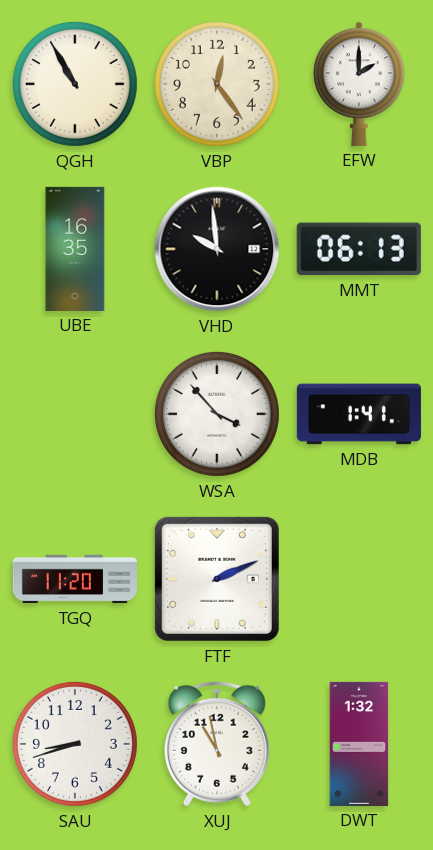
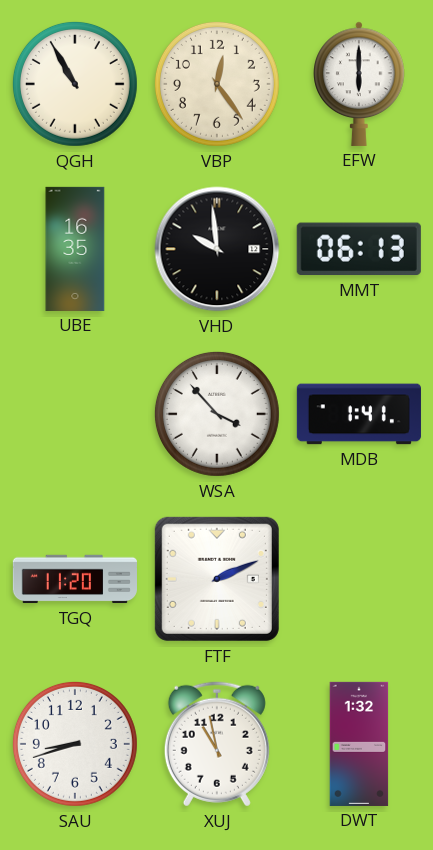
EFW: 2:00 -> 6:00 (359, 84)
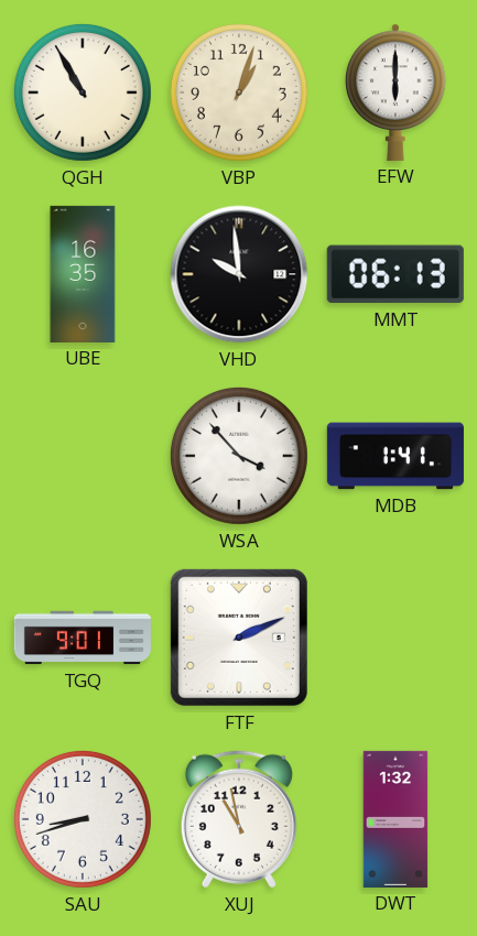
VBP: 12:24 -> 1:03 (239, 92)
TGQ: 11:20 -> 9:01 (83, 638)
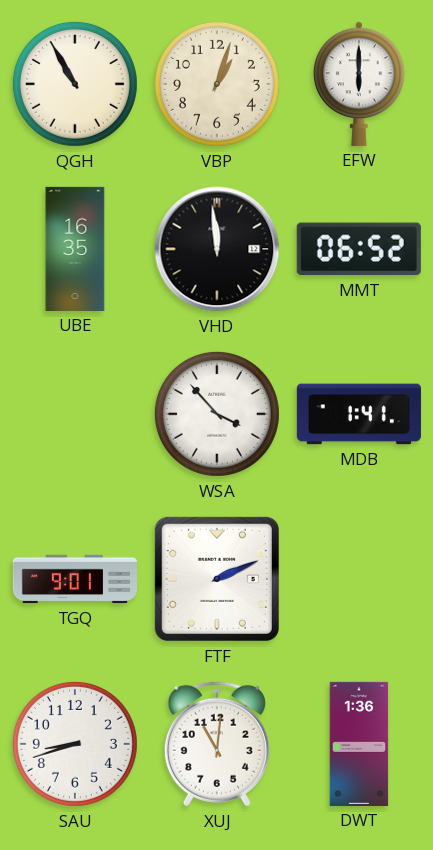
VHD: 9:59 -> 11:59 (217, 249)
MMT: 06:13 -> 06:52 (359, 249)
XUJ: 10:58 -> 11:01 (217, 744)
DWT: 1:32 -> 1:36 (359, 744)
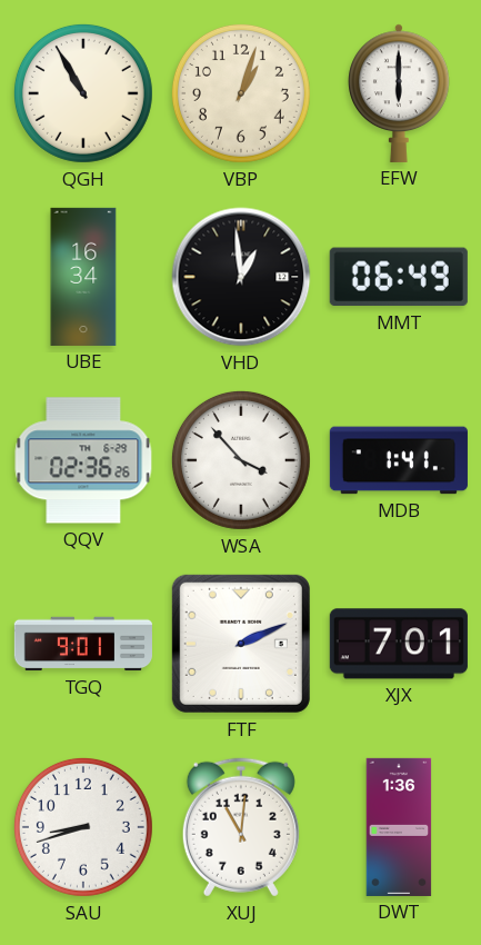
UBE: 16:35 -> 16:34 (83, 277)
VHD: 11:59 -> 12:59 (241, 277)
MMT: 06:52 -> 06:49 (399, 277)
QQV: none -> 02:36 (83, 460)
XJX: none -> 7:01 (399, 644)
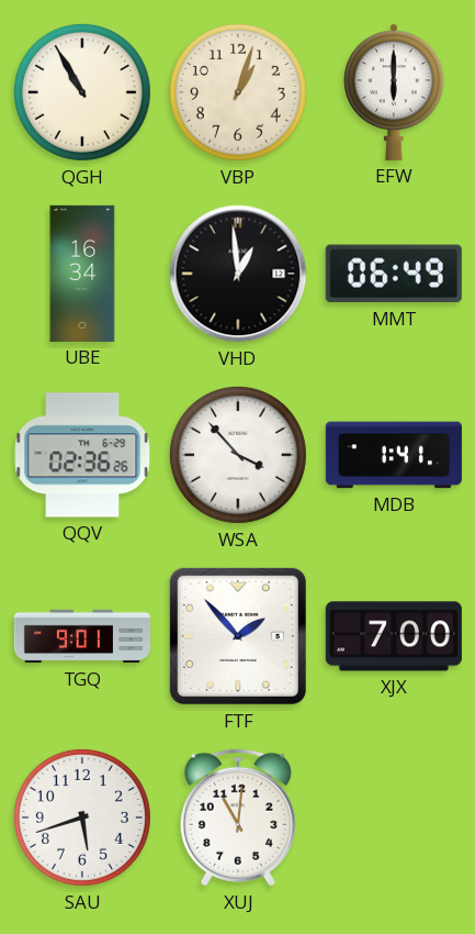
FTF: 2:11 -> 1:53 (238, 636)
XJX: 7:01 -> 7:00 (394, 636)
SAU: 8:42 -> 5:42 (82, 818)
DWT: 1:36 -> none (399, 827)
